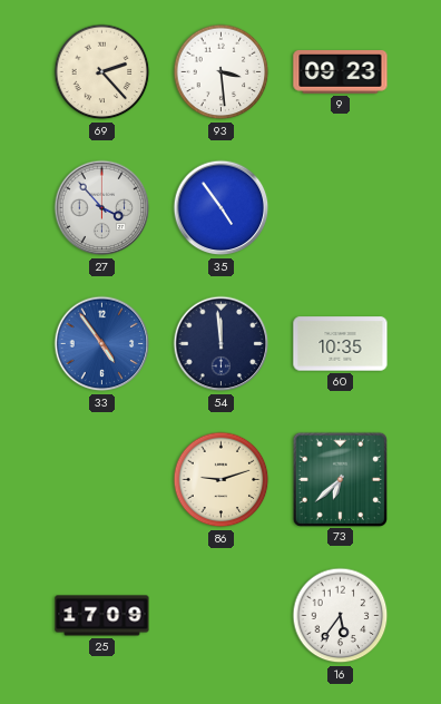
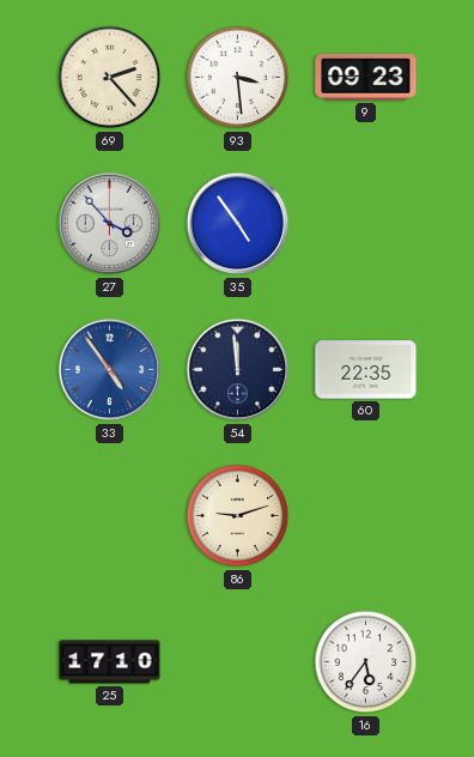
60: 10:35 -> 22:35 (366, 370)
73: 6:38 -> none (340, 479)
25: 17:09 -> 17:10 (110, 662)
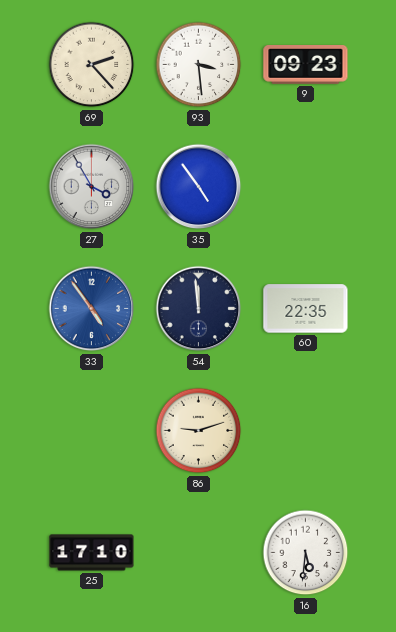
27: 3:53 -> 3:55 (92, 187)
16: 5:36 -> 5:31 (306, 553)
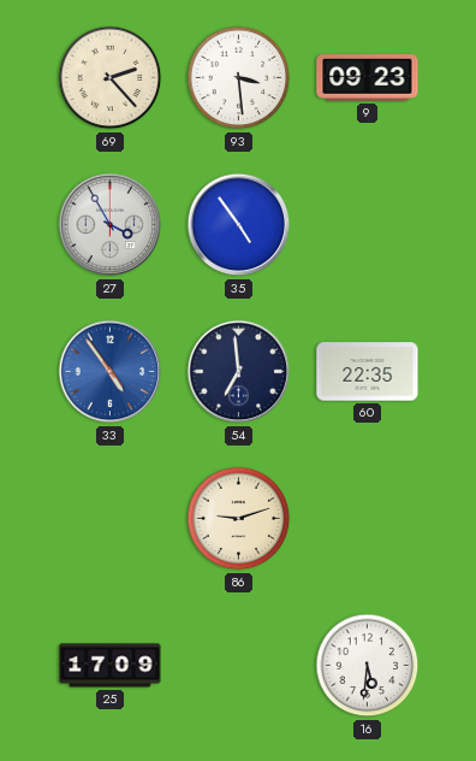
54: 11:59 -> 6:59 (239, 372)
25: 17:10 -> 17:09 (111, 666)
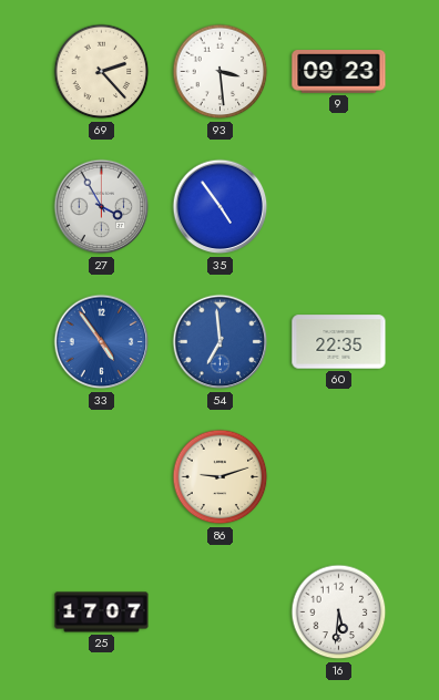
54 dial: navy -> blue (221, 342)
25: 17:09 -> 17:07 (102, 612)
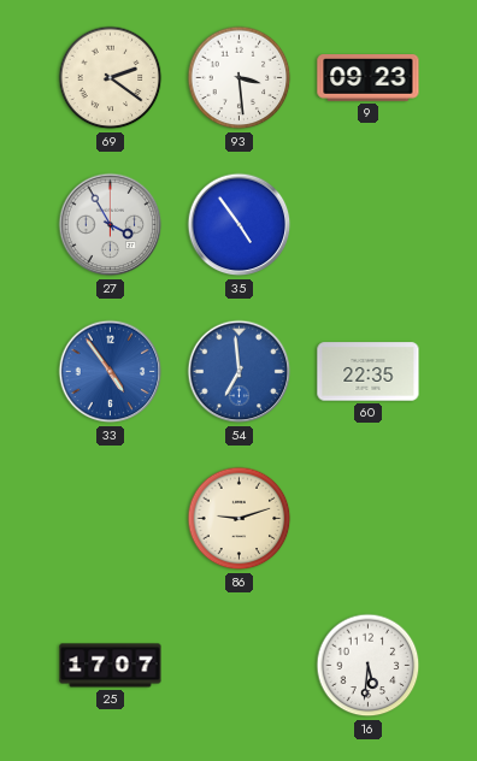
69: 2:23 -> 2:21 (111, 78)
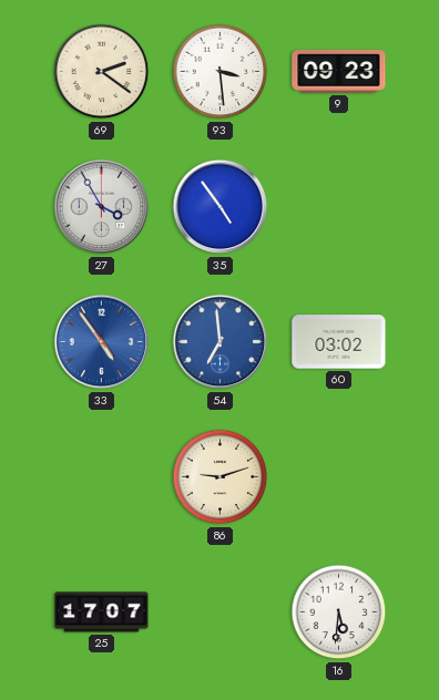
60: 22:35 -> 03:02 (339, 342)
